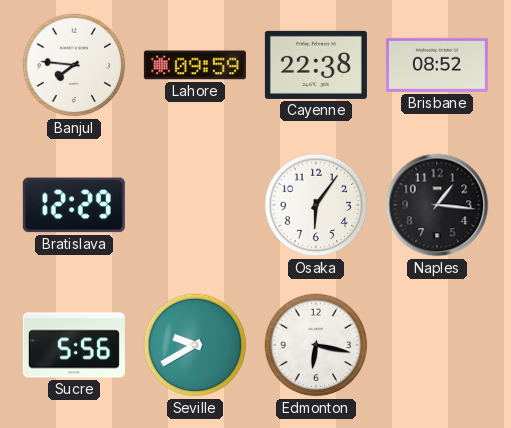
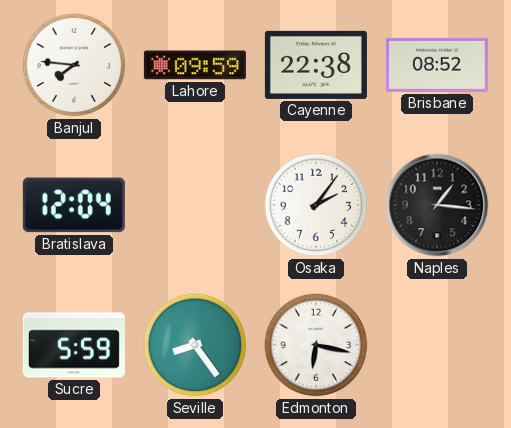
Bratislava: 12:29 -> 12:04 (74, 205)
Osaka: 6:06 -> 2:06 (316, 205)
Sucre: 5:56 -> 5:59 (74, 345)
Seville: 9:40 -> 8:24 (195, 345)
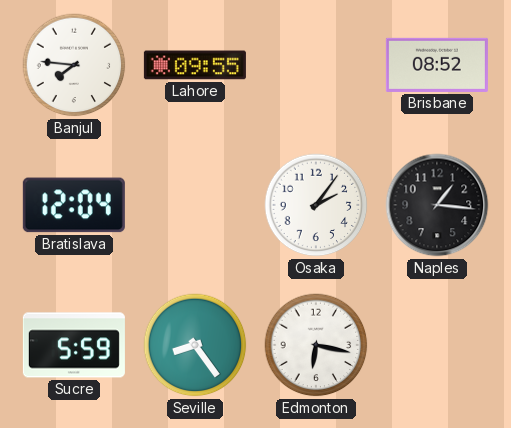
Lahore: 09:59 -> 09:55 (195, 65)
Cayenne: 22:38 -> none (316, 65)
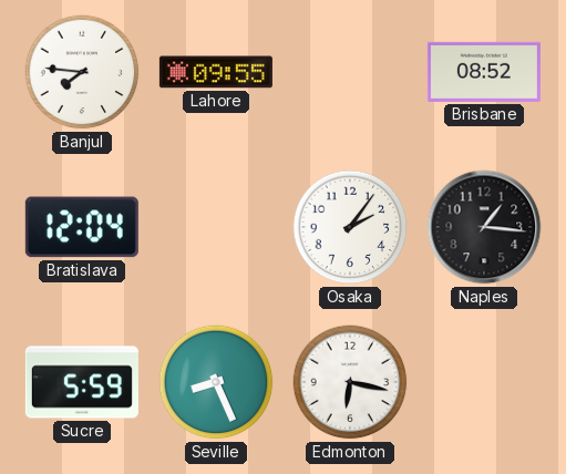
Seville: 8:24 -> 8:26 (216, 382)
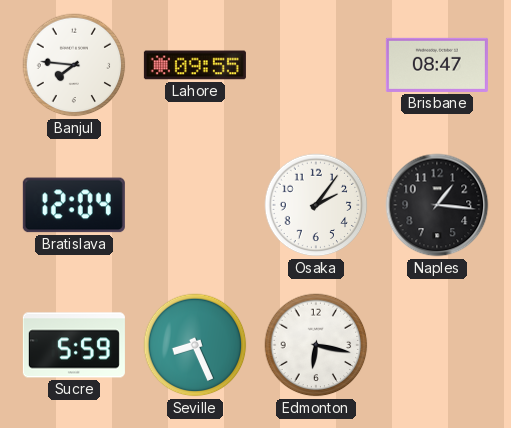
Brisbane: 08:52 -> 08:47 (437, 65)
